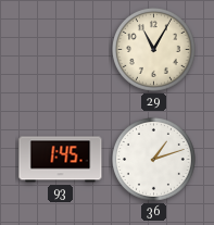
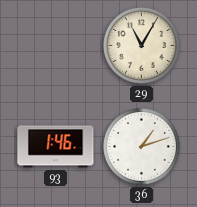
93: 1:45 -> 1:46 (56, 147)
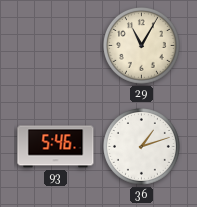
93: 1:46 -> 5:46 (56, 147)
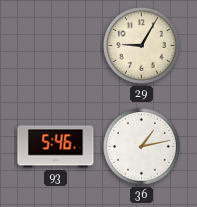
29: 11:05 -> 9:05 (142, 46)
36: 1:12 -> 1:13 (142, 147)
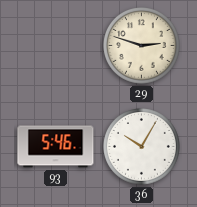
29: 9:05 -> 2:48 (142, 46)
36: 1:13 -> 10:05 (142, 147)
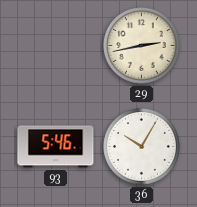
29: 2:48 -> 2:43 (142, 46)
